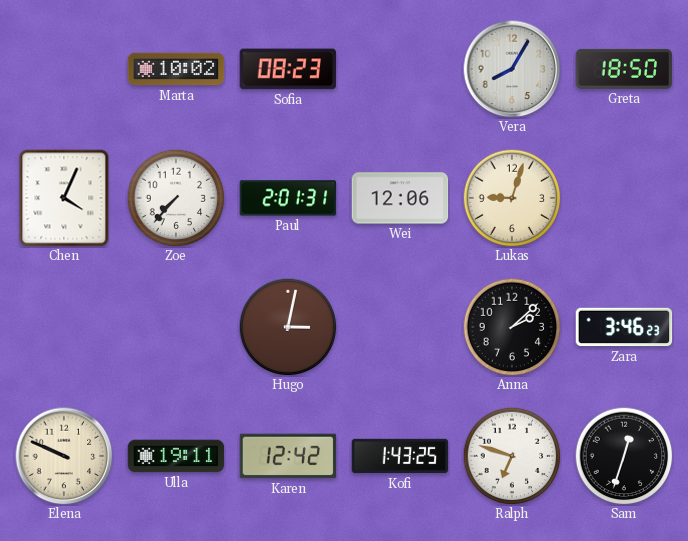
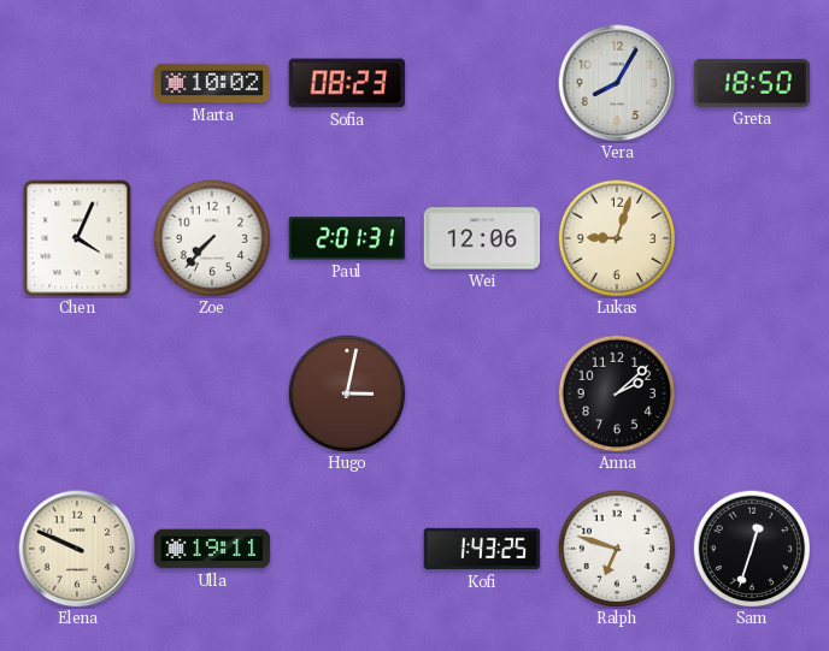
Zara: 3:46 -> none (624, 327)
Karen: 12:42 -> none (288, 456)
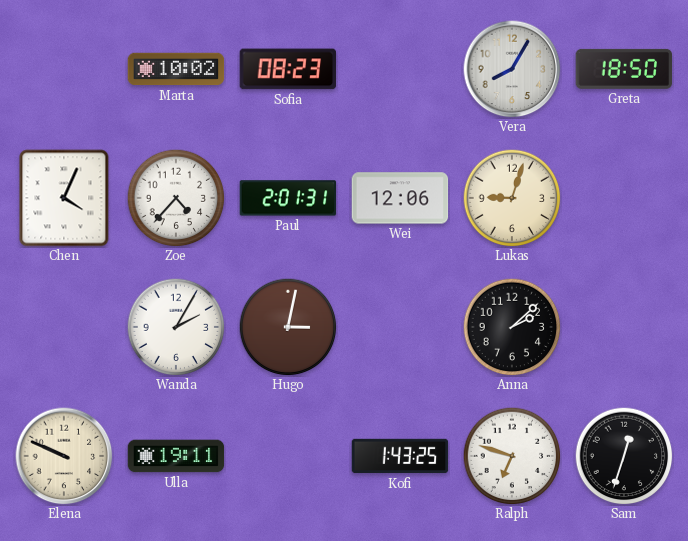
Zoe: 7:37 -> 4:37 (176, 198)
Wanda: none -> 2:05 (176, 327)
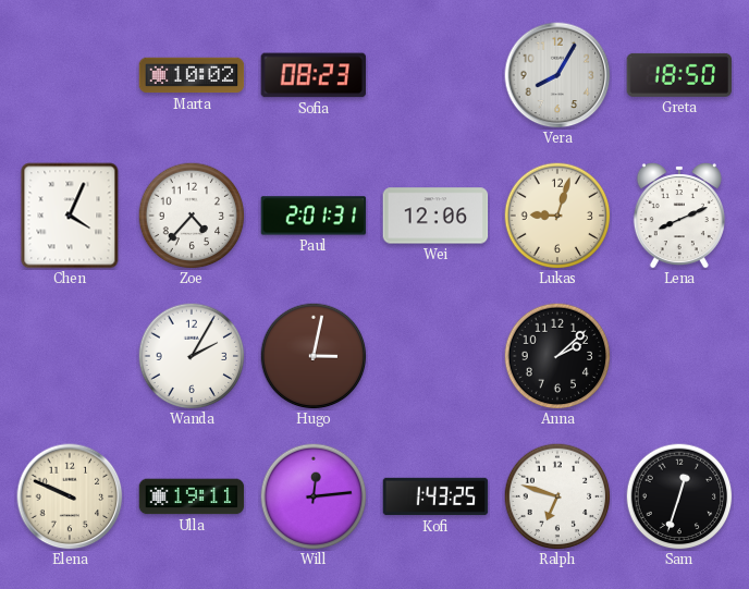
Lena: none -> 8:11 (679, 217)
Will: none -> 12:14 (314, 496)
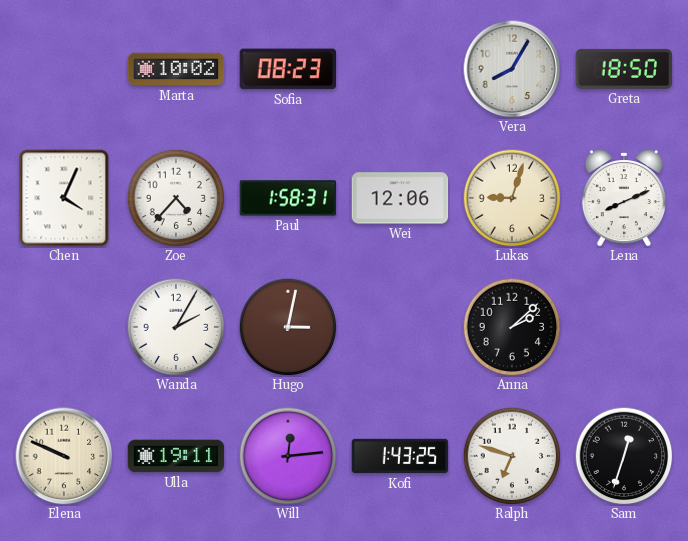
Paul: 2:01 -> 1:58 (288, 198)
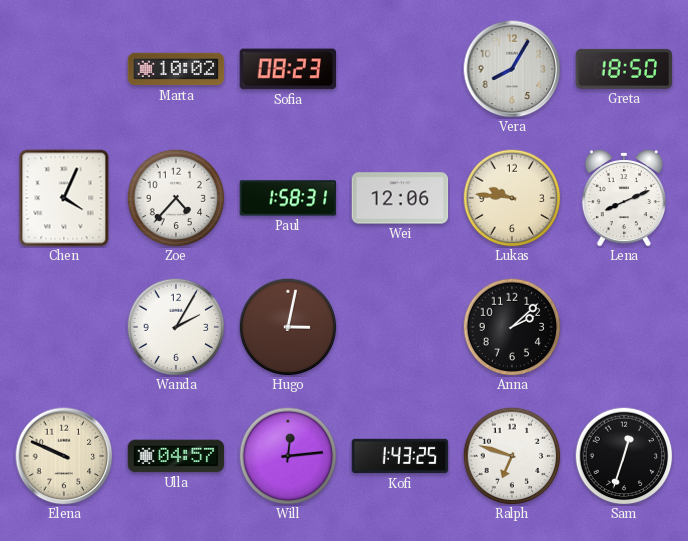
Lukas: 9:03 -> 9:46 (512, 198)
Ulla: 19:11 -> 04:57 (176, 456)
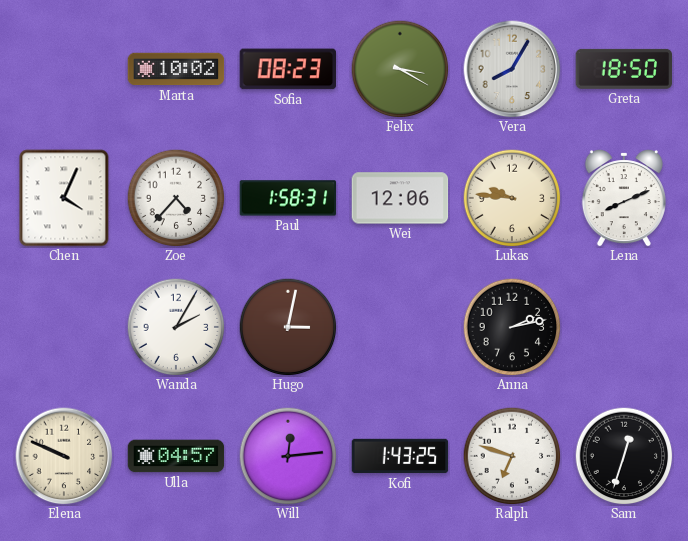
Felix: none -> 3:20 (400, 69)
Anna: 2:08 -> 2:13 (512, 327)
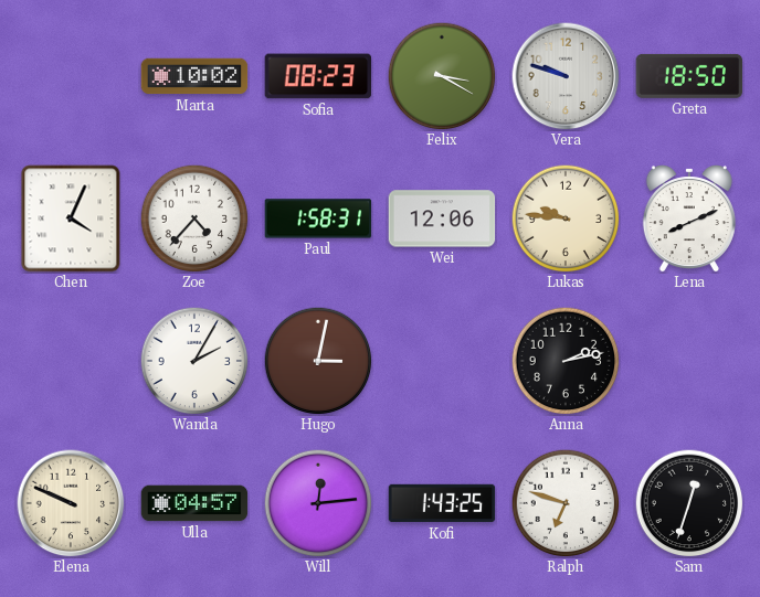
Vera: 8:05 -> 9:48 (566, 76)
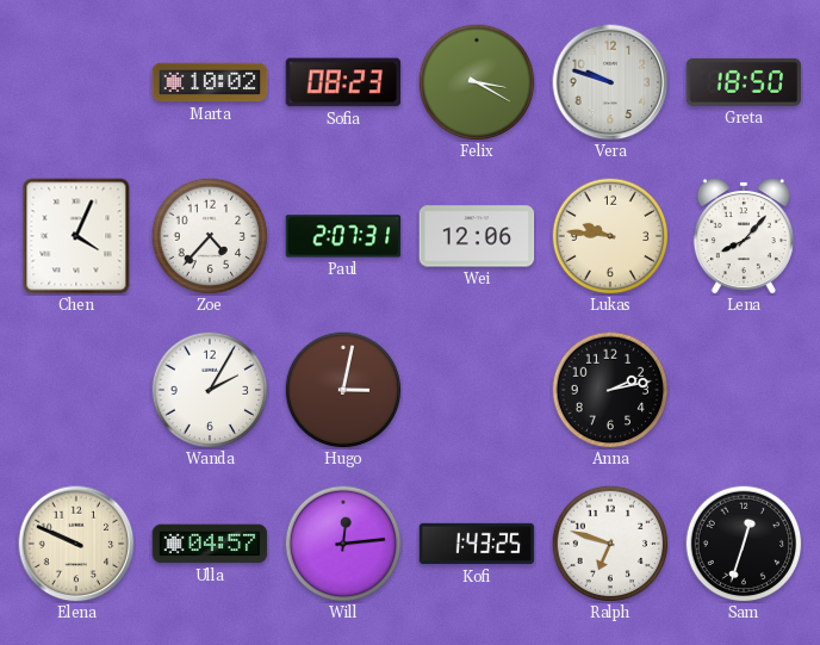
Paul: 1:58 -> 2:07 (343, 236)
Lena: 8:11 -> 8:07 (744, 237)
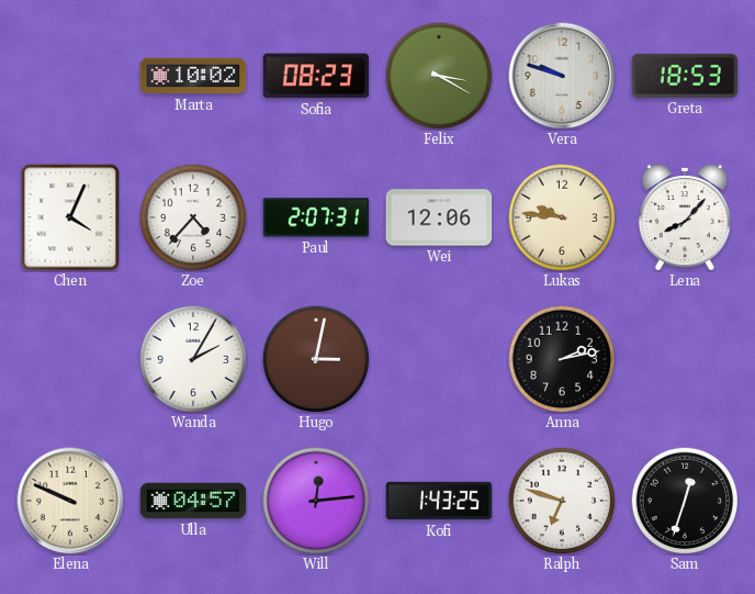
Greta: 18:50 -> 18:53 (685, 76)
